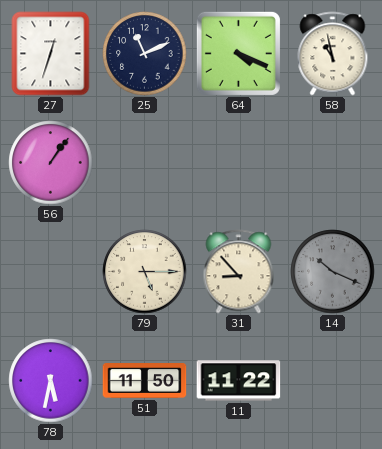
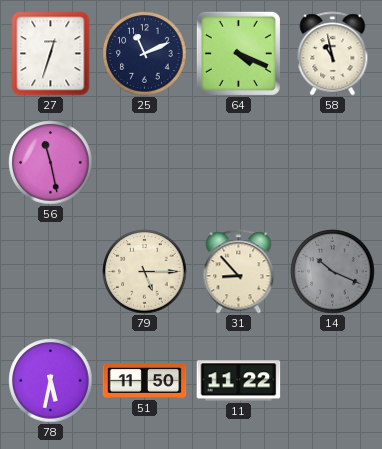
56: 1:06 -> 11:28 (51, 163)
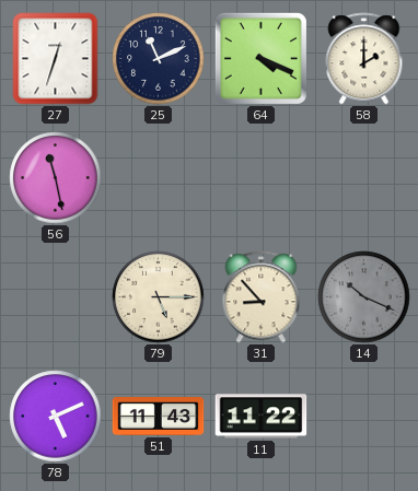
58: 10:58 -> 2:00 (364, 59)
78: 5:32 -> 5:11 (56, 417)
51: 11:50 -> 11:43 (159, 417)
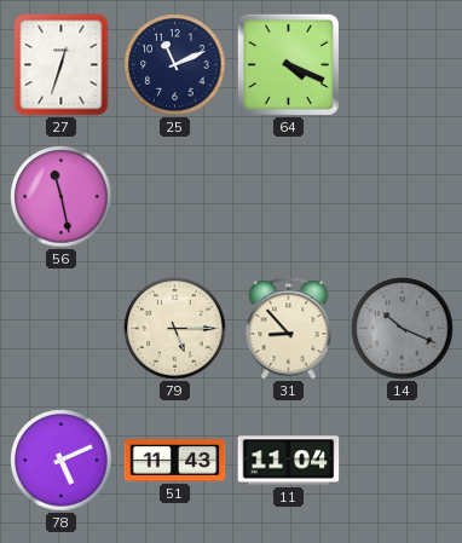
58: 2:00 -> none (364, 59)
11: 11:22 -> 11:04 (289, 461)
